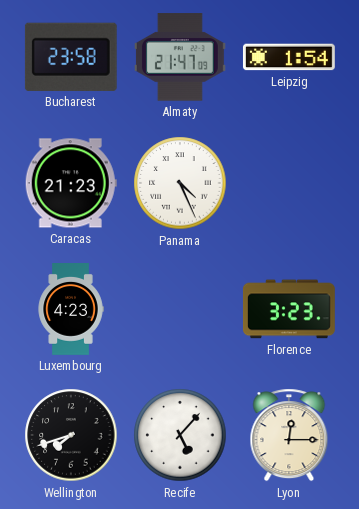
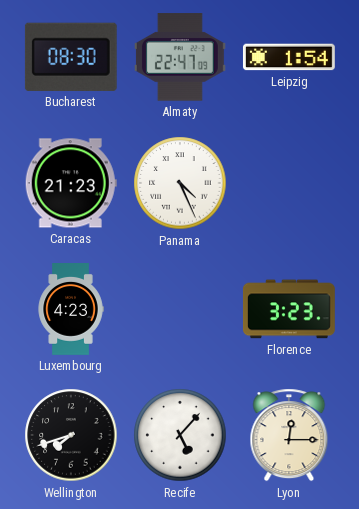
Bucharest: 23:58 -> 08:30 (71, 57)
Almaty: 21:47 -> 22:47 (180, 57)
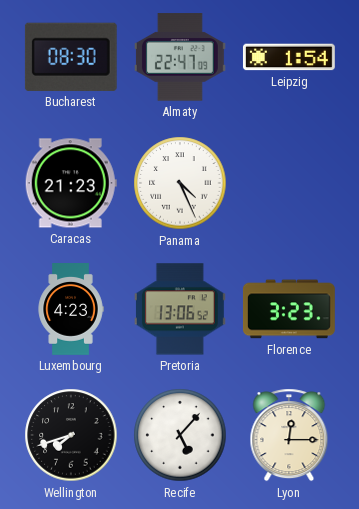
Pretoria: none -> 13:06 (180, 309)
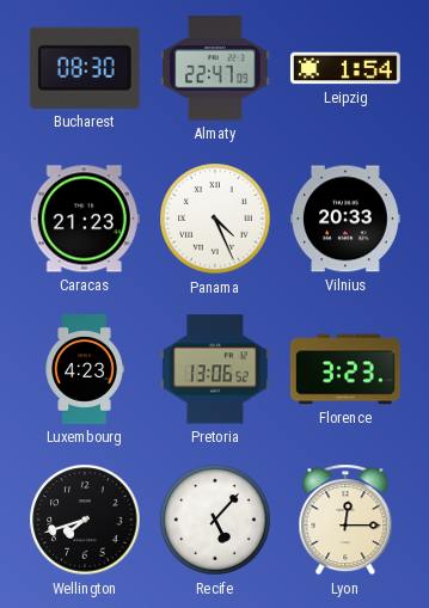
Vilnius: none -> 20:33 (347, 219)
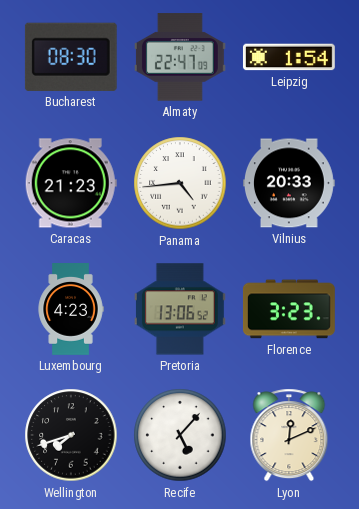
Panama: 4:26 -> 4:44 (180, 183)
Lyon: 12:15 -> 12:11 (289, 435)
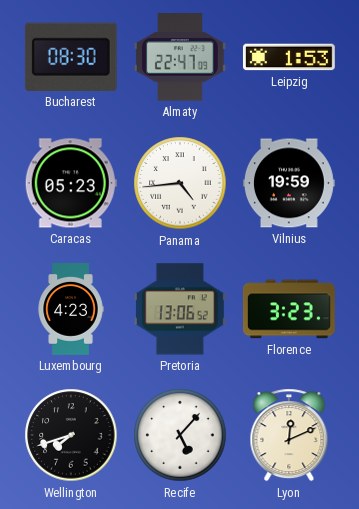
Leipzig: 1:54 -> 1:53 (289, 57)
Caracas: 21:23 -> 05:23 (71, 183)
Vilnius: 20:33 -> 19:59 (290, 183)
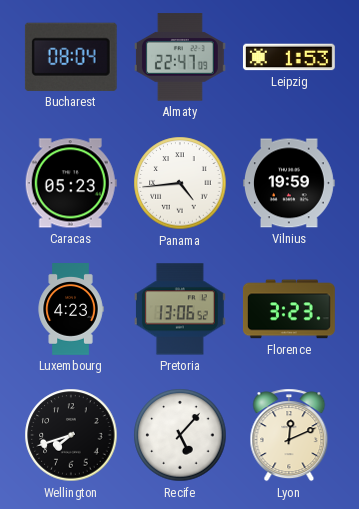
Bucharest: 08:30 -> 08:04 (71, 57)
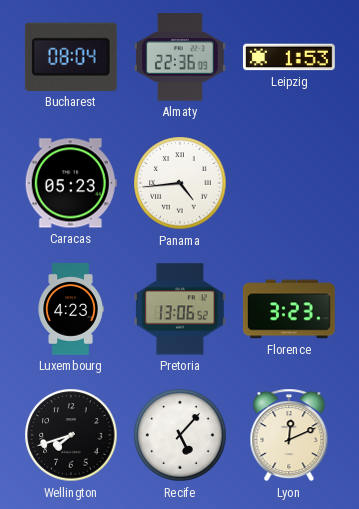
Almaty: 22:47 -> 22:36 (180, 57)
Vilnius: 19:59 -> none (290, 183)
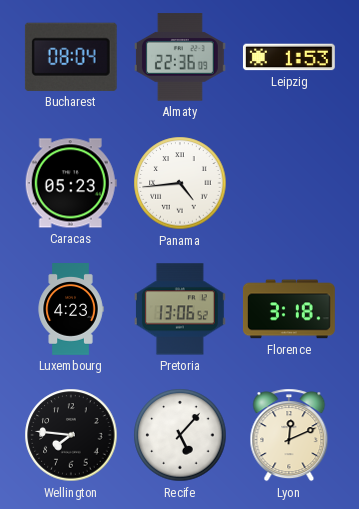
Florence: 3:23 -> 3:18 (289, 309)
Wellington: 7:42 -> 7:46 (71, 435)
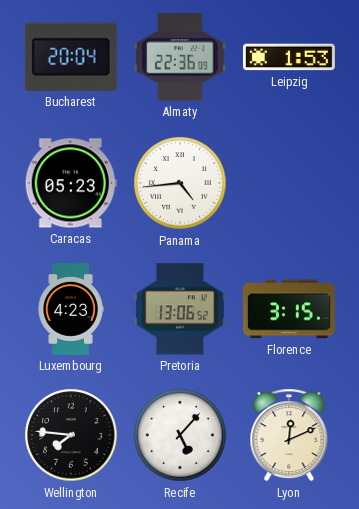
Bucharest: 08:04 -> 20:04 (71, 57)
Florence: 3:18 -> 3:15 (289, 309)
